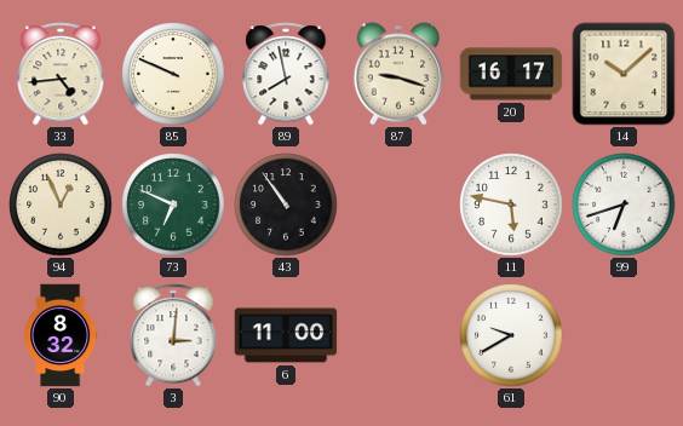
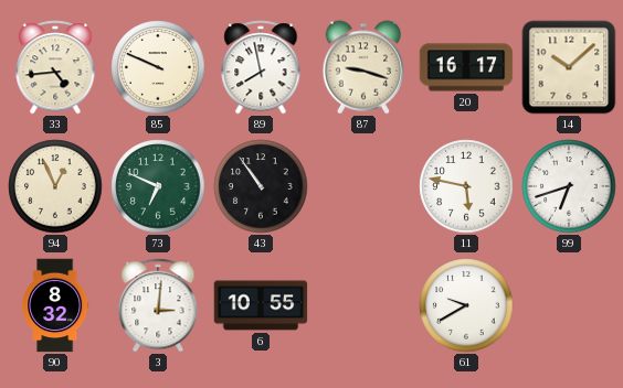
6: 11:00 -> 10:55 (261, 305)
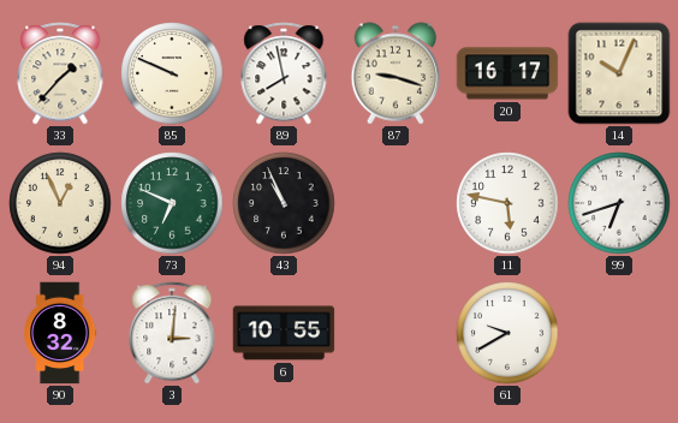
33: 4:44 -> 1:37 (60, 73)
14: 10:08 -> 10:04 (619, 73)
43: 10:54 -> 10:56 (284, 203)
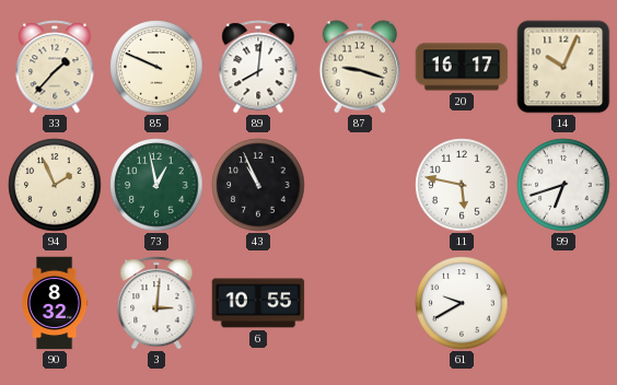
89: 7:58 -> 8:01 (258, 67)
94: 12:56 -> 1:56 (55, 185)
73: 6:49 -> 12:58 (156, 185)
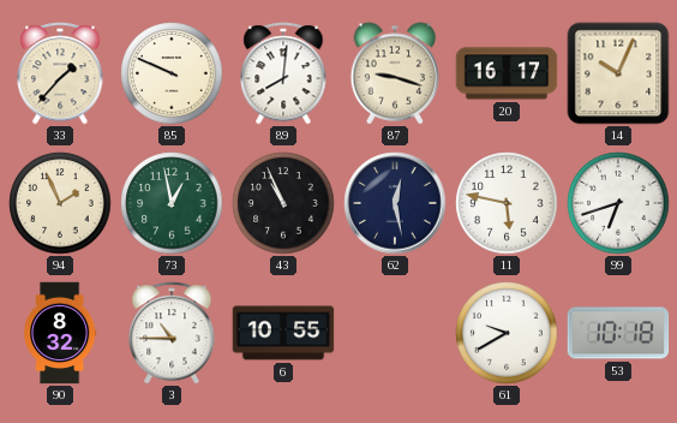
62: none -> 12:28 (395, 203)
3: 3:01 -> 10:45 (172, 333)
53: none -> 10:18 (618, 333)
